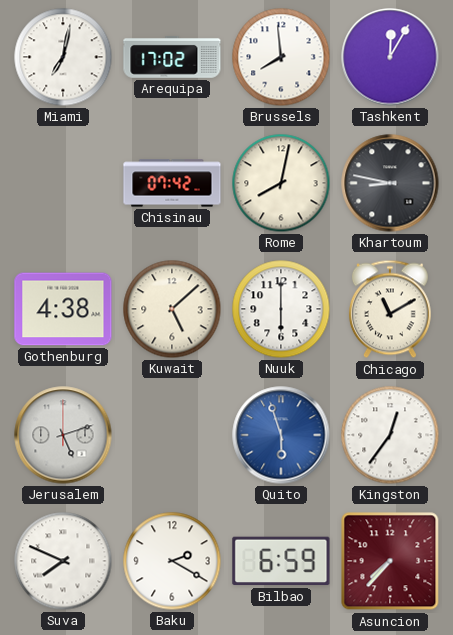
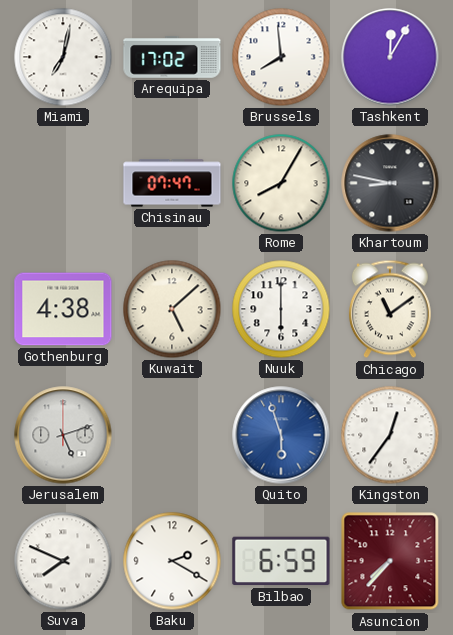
Chisinau: 07:42 -> 07:47 (172, 183)
Rome: 8:02 -> 8:05 (281, 183)
Chicago: 11:10 -> 11:09 (390, 309)
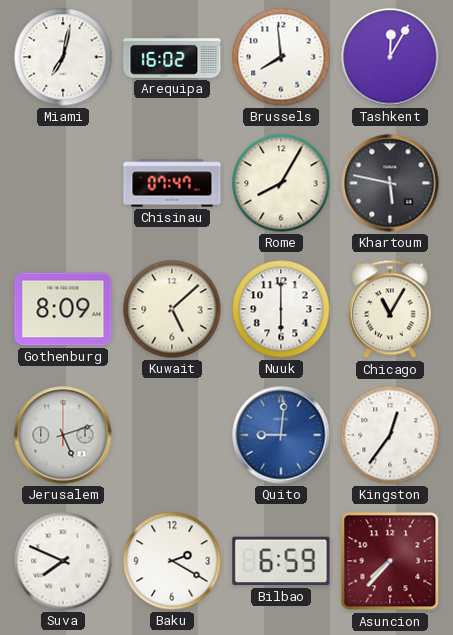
Arequipa: 17:02 -> 16:02 (172, 57)
Khartoum: 8:47 -> 5:47 (390, 183)
Gothenburg: 4:38 -> 8:09 (63, 309)
Chicago: 11:09 -> 11:05 (390, 309)
Quito: 5:57 -> 9:01 (281, 435)
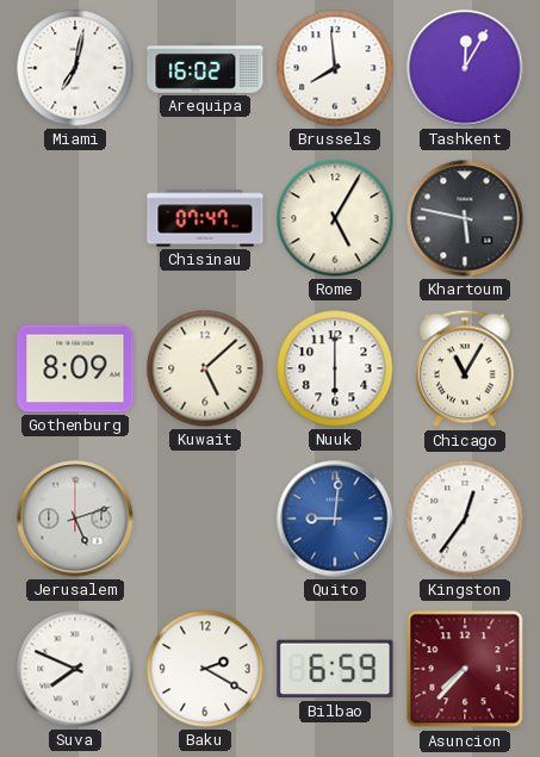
Rome: 8:05 -> 5:05 (335, 218)
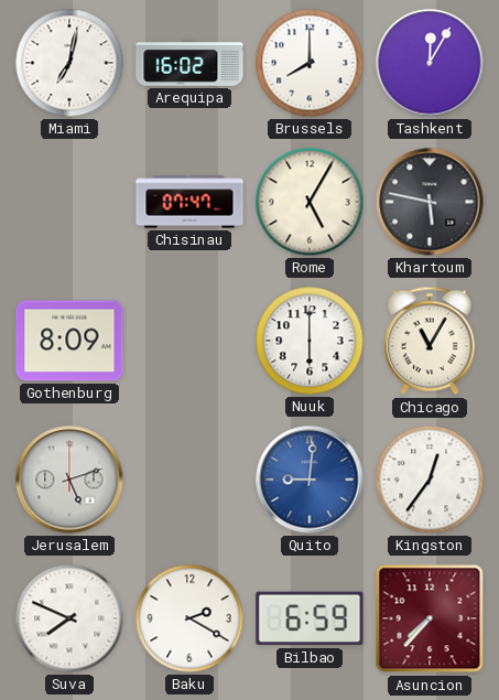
Brussels: 7:59 -> 8:00 (310, 63)
Kuwait: 5:08 -> none (205, 368)
